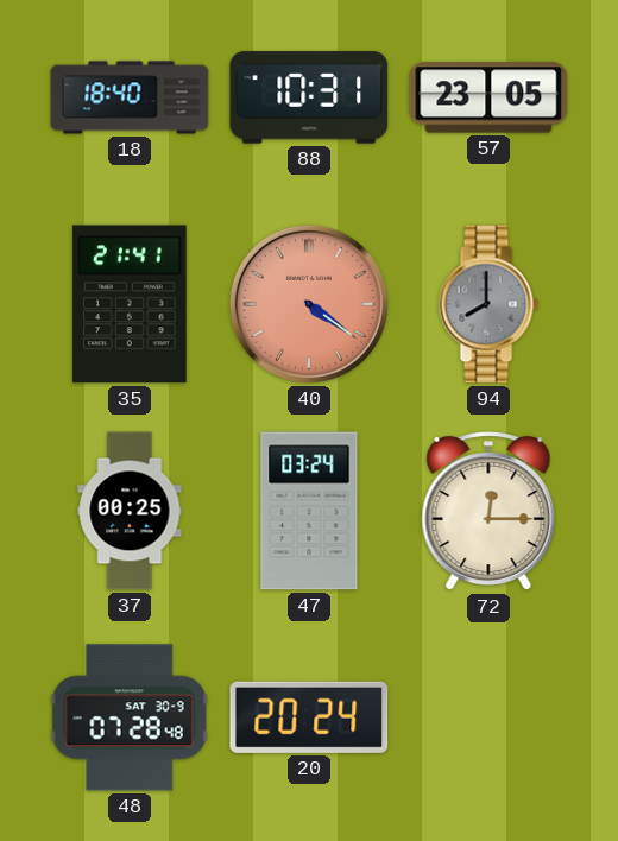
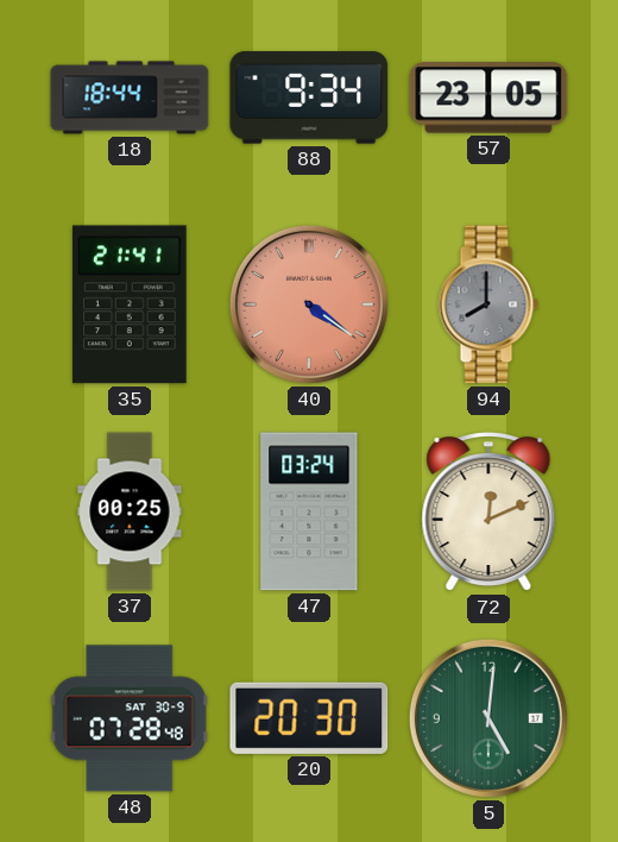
18: 18:40 -> 18:44 (130, 98)
88: 10:31 -> 9:34 (309, 98)
72: 12:15 -> 12:11 (488, 513)
20: 20:24 -> 20:30 (309, 718)
5: none -> 5:01 (488, 718)
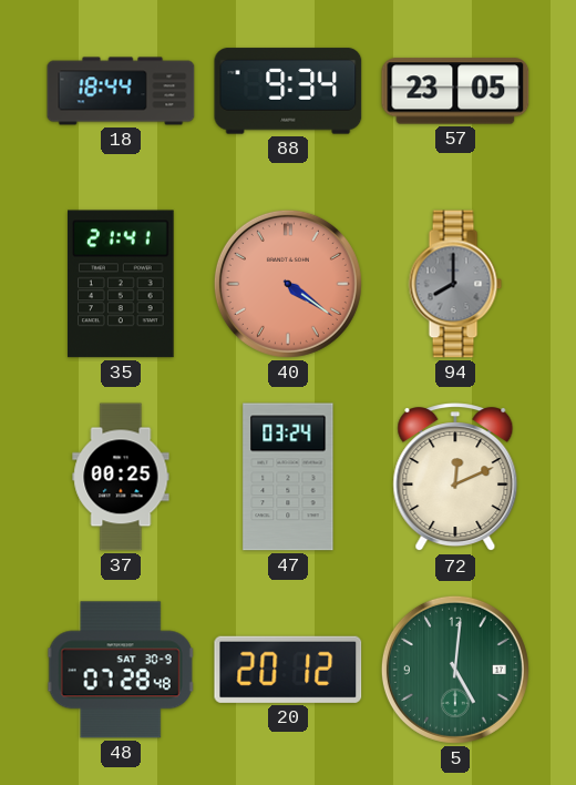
20: 20:30 -> 20:12 (288, 670)
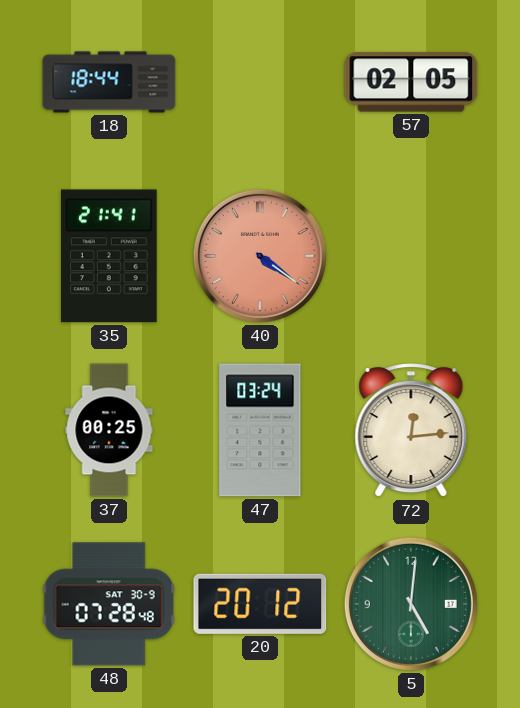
88: 9:34 -> none (288, 91)
57: 23:05 -> 02:05 (411, 82)
94: 8:00 -> none (455, 284)
72: 12:11 -> 12:14 (411, 431)
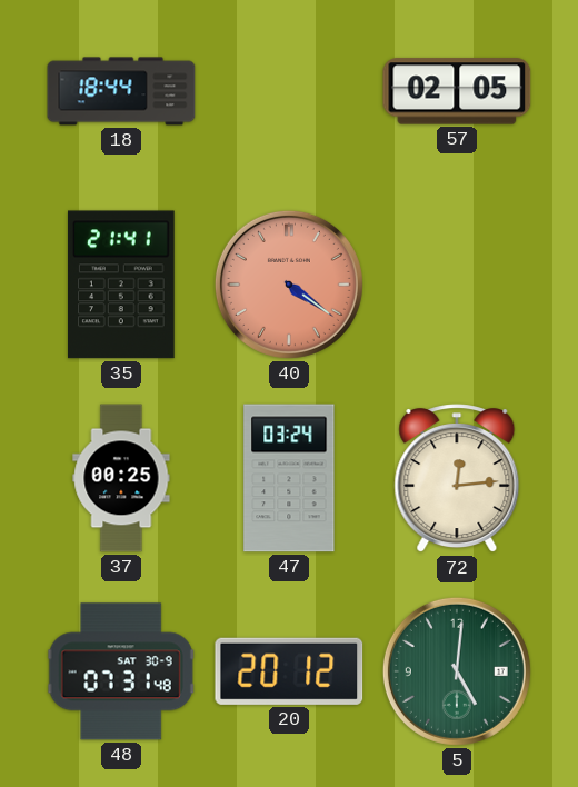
48: 07:28 -> 07:31 (121, 671)
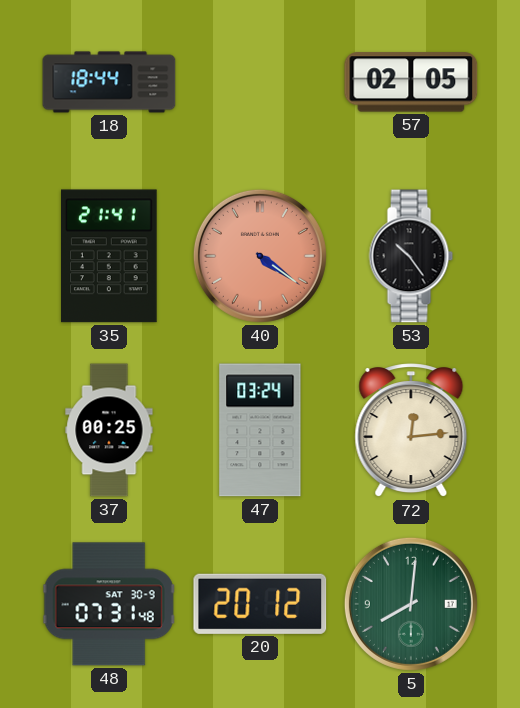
53: none -> 10:24 (411, 256)
5: 5:01 -> 8:01 (411, 604)
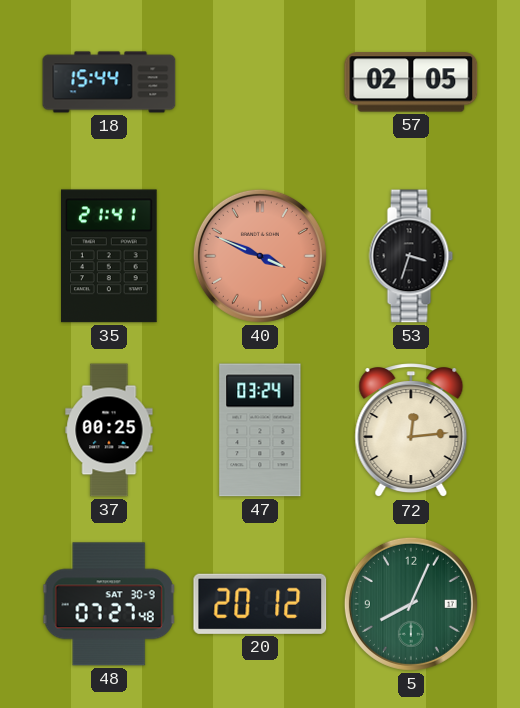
18: 18:44 -> 15:44 (109, 82)
40: 4:21 -> 3:49 (260, 256)
53: 10:24 -> 3:33 (411, 256)
48: 07:31 -> 07:27 (109, 604)
5: 8:01 -> 8:04 (411, 604)
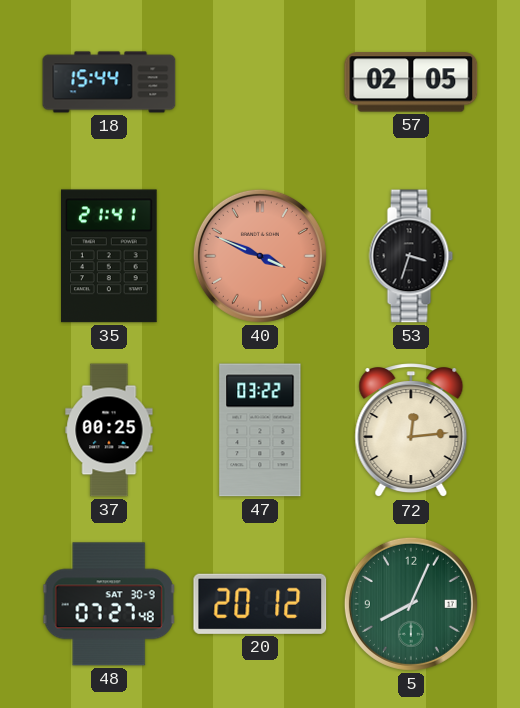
47: 03:24 -> 03:22 (260, 430)
